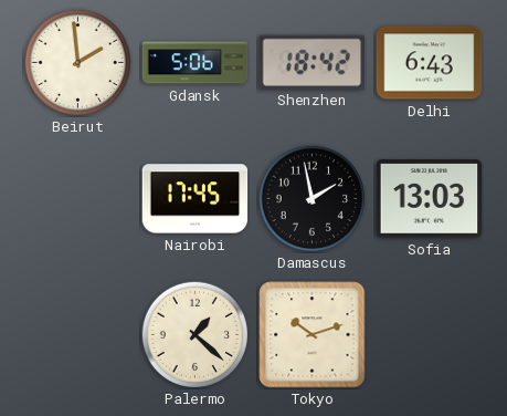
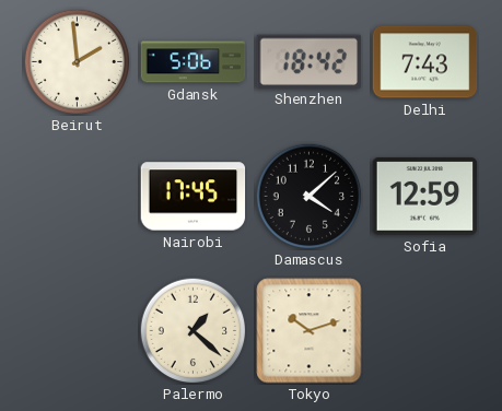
Delhi: 6:43 -> 7:43 (425, 62)
Damascus: 1:58 -> 4:08 (308, 196)
Sofia: 13:03 -> 12:59 (425, 197)
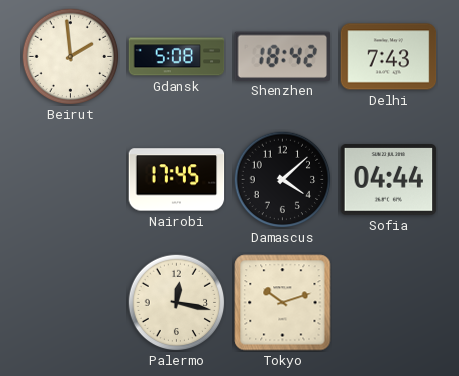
Gdansk: 5:06 -> 5:08 (177, 57)
Sofia: 12:59 -> 04:44 (389, 180)
Palermo: 1:22 -> 12:17 (176, 302)
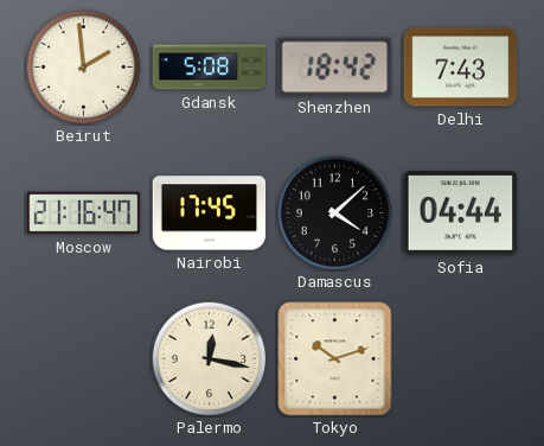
Moscow: none -> 21:16 (84, 214)
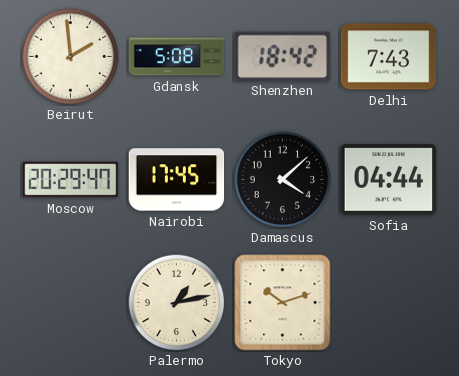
Moscow: 21:16 -> 20:29 (71, 180)
Palermo: 12:17 -> 1:13 (176, 302)
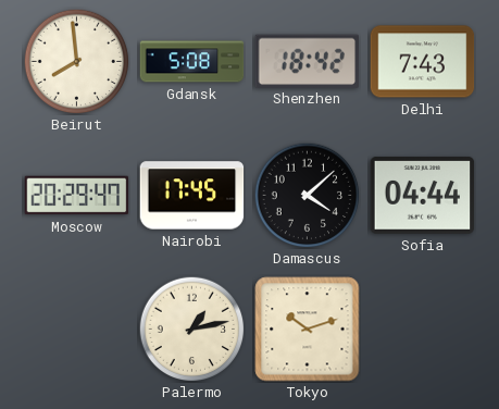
Beirut: 1:59 -> 7:59 (76, 61)
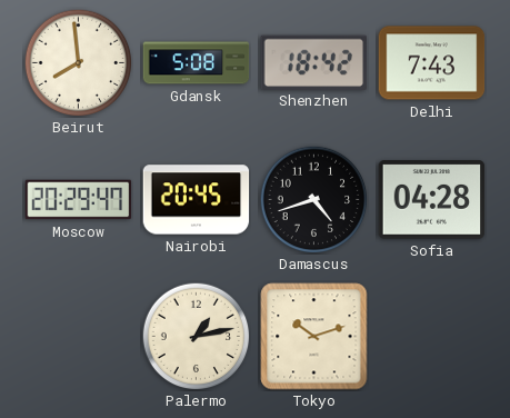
Nairobi: 17:45 -> 20:45 (197, 200)
Damascus: 4:08 -> 4:42 (313, 199)
Sofia: 04:44 -> 04:28 (432, 200)
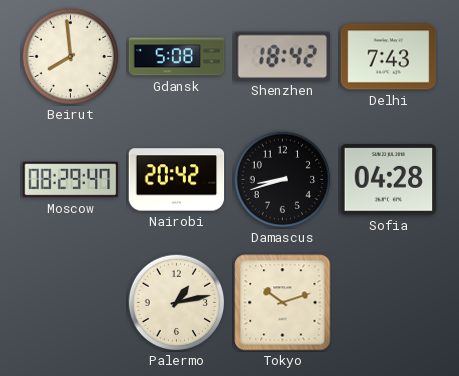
Moscow: 20:29 -> 08:29 (71, 180)
Nairobi: 20:45 -> 20:42 (177, 180)
Damascus: 4:42 -> 8:42 (282, 179)
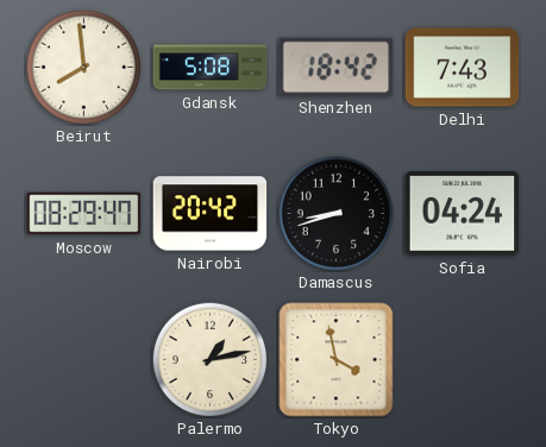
Sofia: 04:28 -> 04:24 (463, 214)
Tokyo: 10:12 -> 3:58 (337, 360)
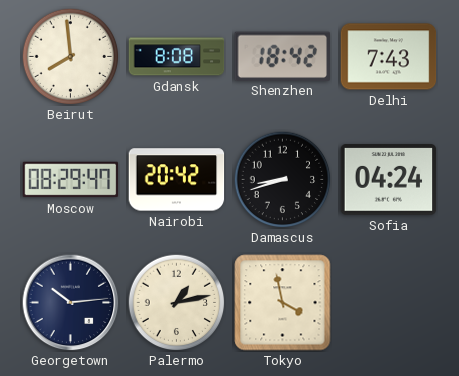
Gdansk: 5:08 -> 8:08 (177, 57)
Georgetown: none -> 10:14 (71, 303)
